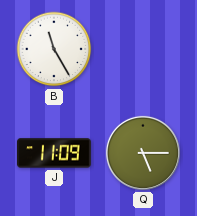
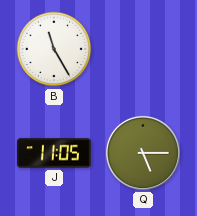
J: 11:09 -> 11:05 (55, 153)
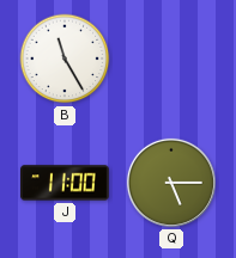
J: 11:05 -> 11:00 (66, 183)
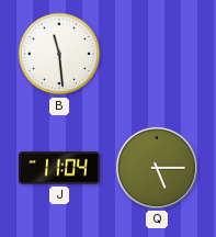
B: 11:25 -> 11:29 (59, 54)
J: 11:00 -> 11:04 (60, 168)
